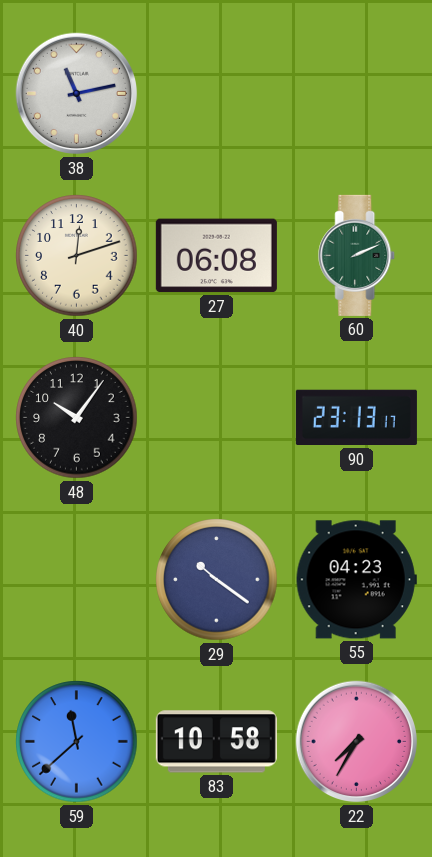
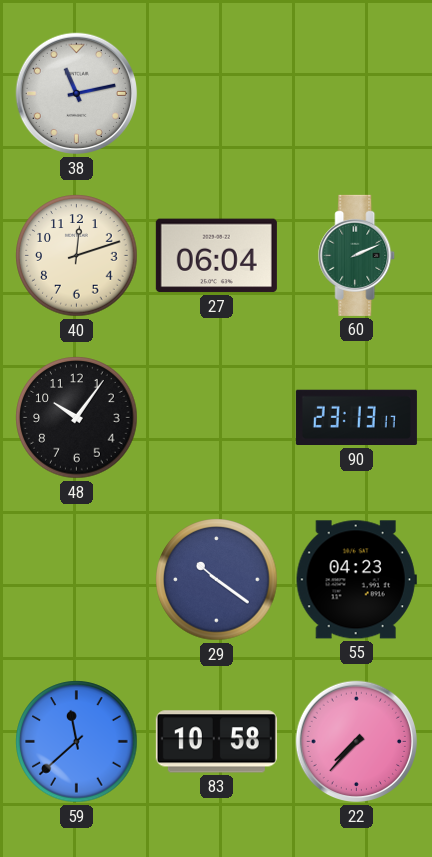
27: 06:08 -> 06:04 (216, 256)
22: 7:35 -> 7:37 (357, 742)
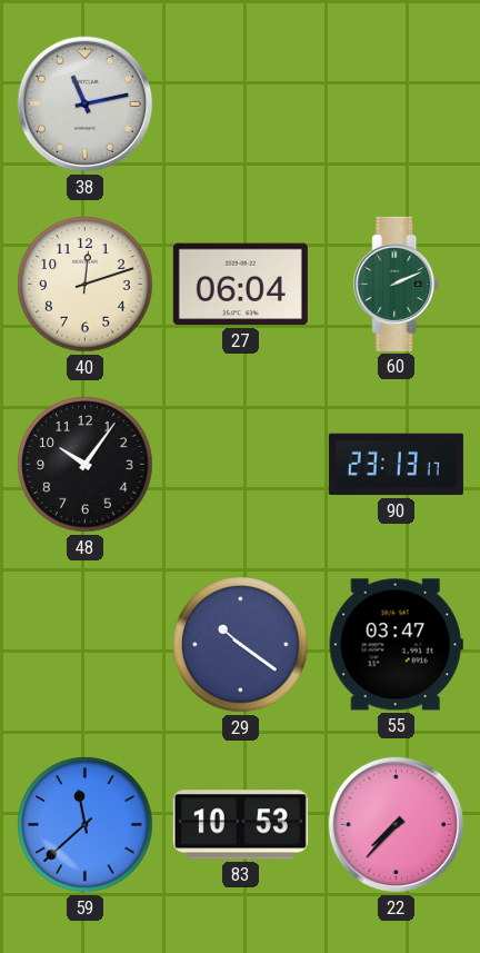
55: 04:23 -> 03:47 (396, 645)
83: 10:58 -> 10:53 (240, 825)
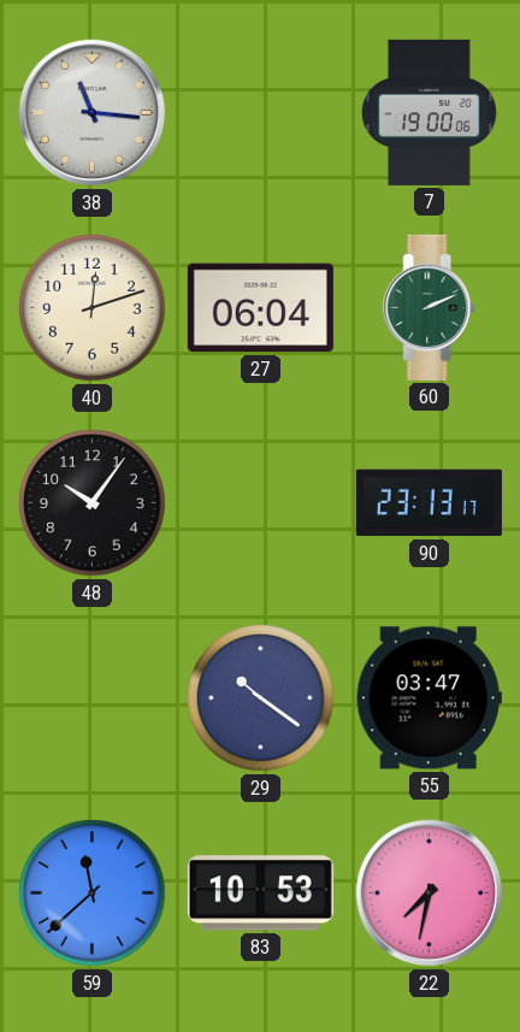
38: 11:13 -> 11:16 (93, 113)
7: none -> 19:00 (429, 112)
22: 7:37 -> 7:32 (430, 894)
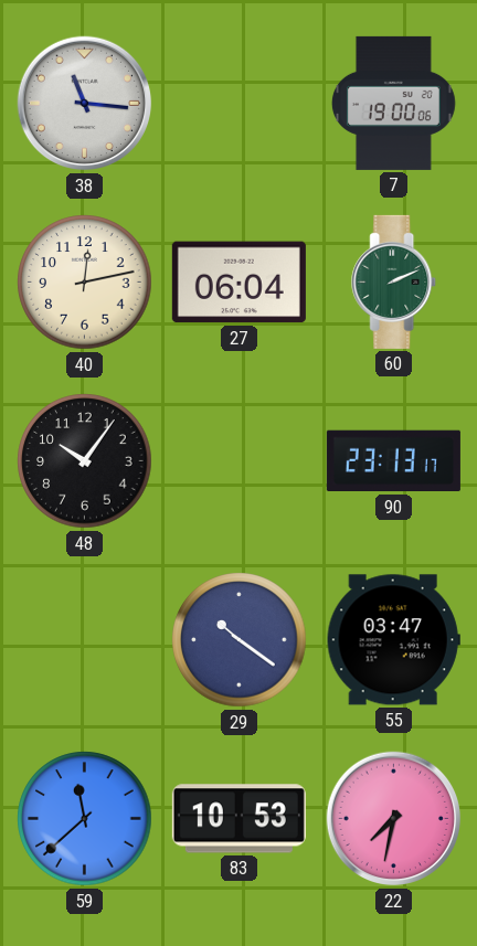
40: 12:12 -> 12:13 (85, 283)
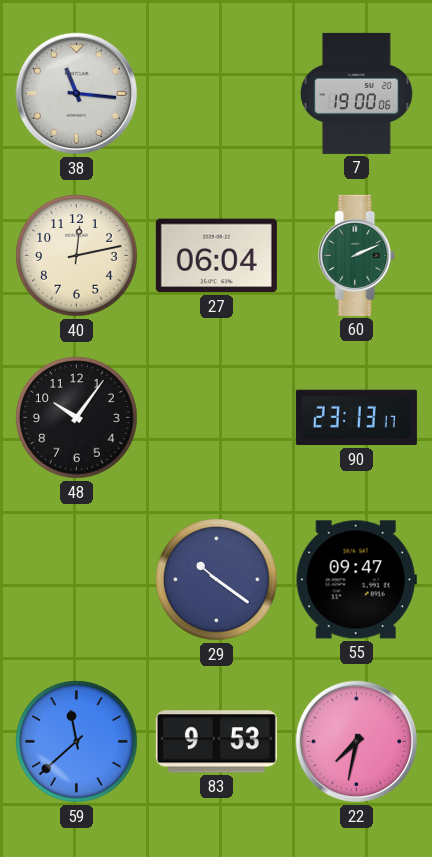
55: 03:47 -> 09:47 (356, 580)
83: 10:53 -> 9:53 (216, 742)
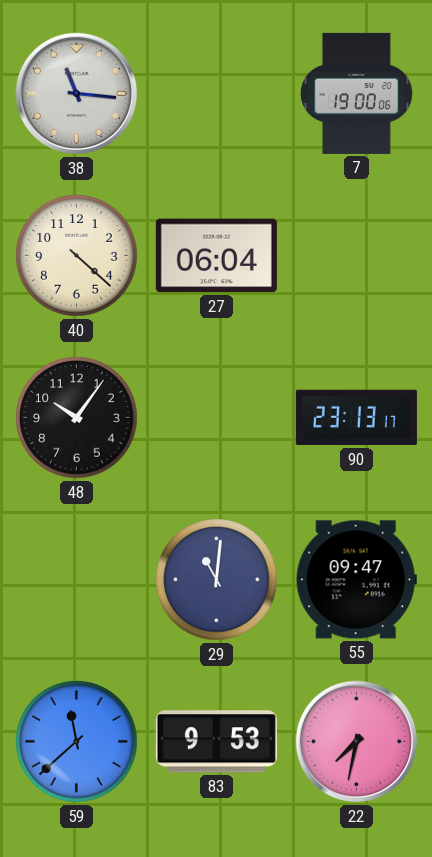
40: 12:13 -> 4:22 (77, 256)
60: 2:11 -> none (357, 255)
29: 10:21 -> 11:01 (217, 580)
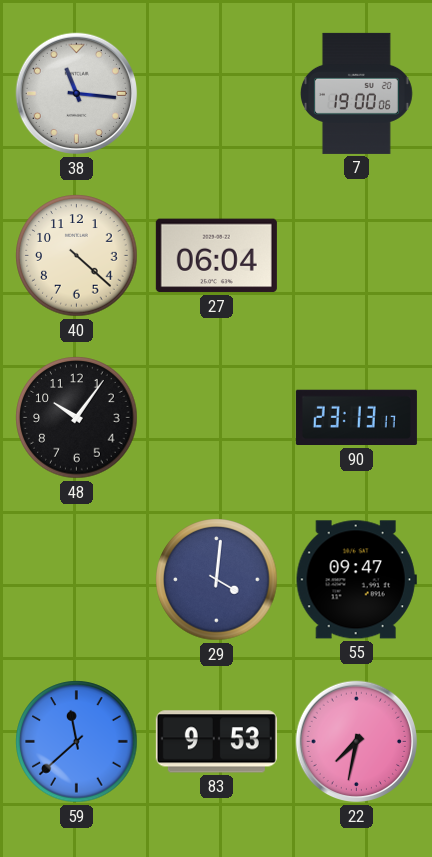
29: 11:01 -> 4:01 (217, 580)
